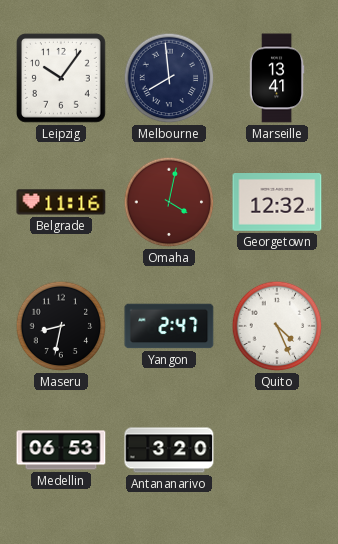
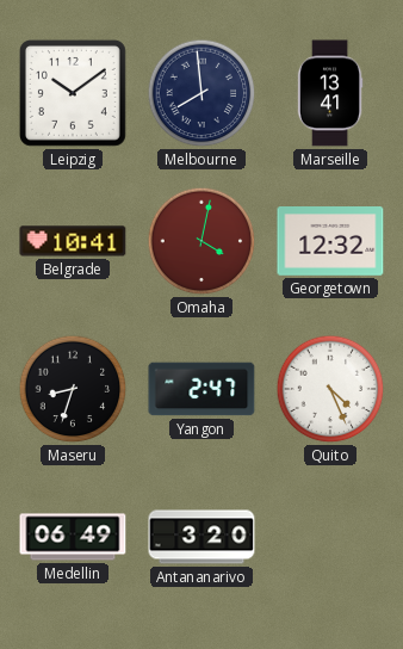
Leipzig: 10:06 -> 10:09 (73, 93)
Belgrade: 11:16 -> 10:41 (73, 241)
Maseru: 8:32 -> 8:33 (73, 389)
Medellin: 06:53 -> 06:49 (73, 537)
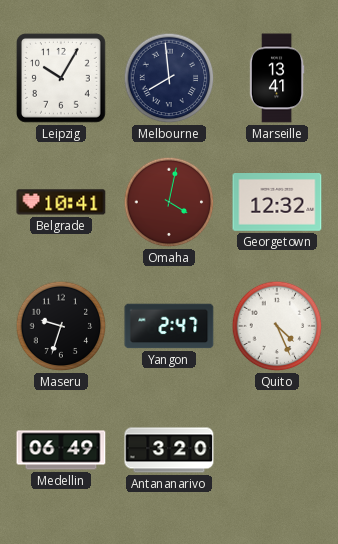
Leipzig: 10:09 -> 10:05 (61, 78)
Maseru: 8:33 -> 9:33 (61, 326)
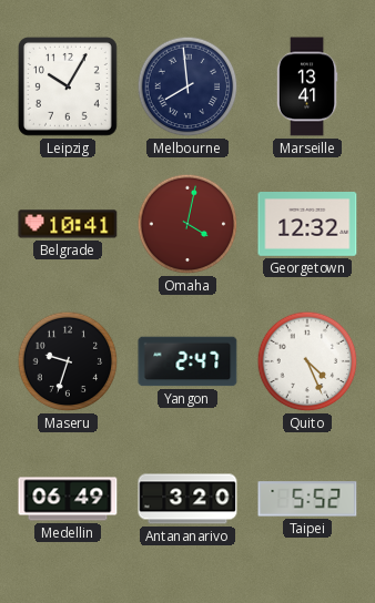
Taipei: none -> 5:52 (307, 499)
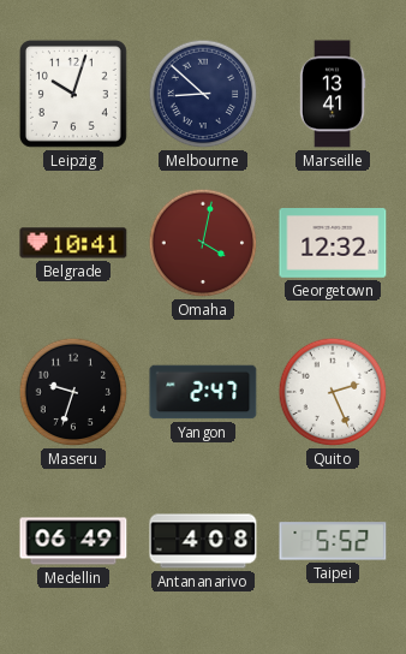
Leipzig: 10:05 -> 10:03 (73, 94)
Melbourne: 7:59 -> 8:52 (203, 94)
Quito: 4:26 -> 2:26 (333, 392)
Antananarivo: 3:20 -> 4:08 (203, 541)
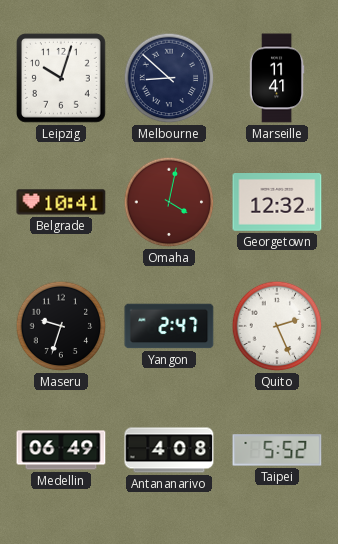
Marseille: 13:41 -> 11:41 (277, 78)
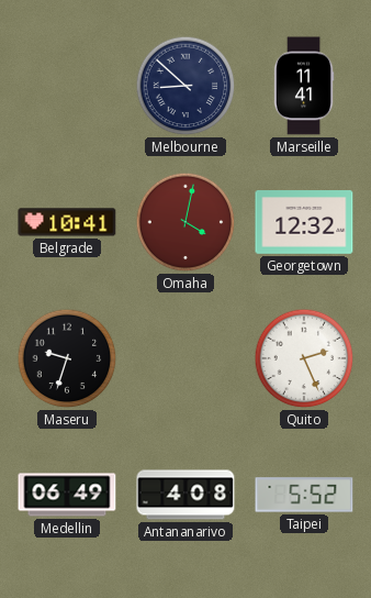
Leipzig: 10:03 -> none (61, 78)
Yangon: 2:47 -> none (169, 326)
